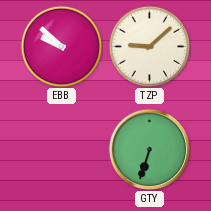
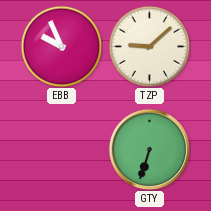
EBB: 9:52 -> 9:56 (61, 46)
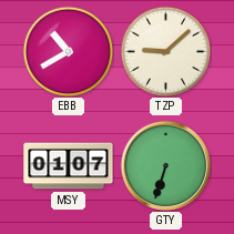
EBB: 9:56 -> 10:40 (68, 51)
MSY: none -> 01:07 (69, 166)
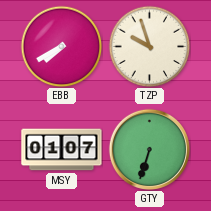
EBB: 10:40 -> 7:40 (61, 46)
TZP: 9:08 -> 9:57 (149, 46)
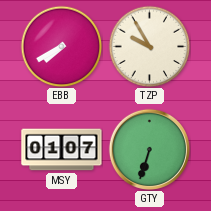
TZP: 9:57 -> 9:55 (149, 46)
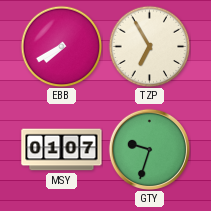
TZP: 9:55 -> 6:55 (149, 46)
GTY: 6:33 -> 9:33 (149, 149)
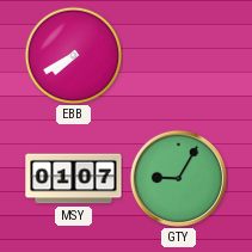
TZP: 6:55 -> none (149, 46)
GTY: 9:33 -> 9:05 (178, 178)
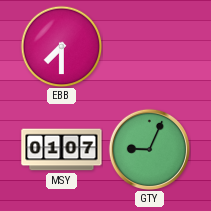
EBB: 7:40 -> 7:30 (61, 46)
GTY: 9:05 -> 9:04 (149, 149)
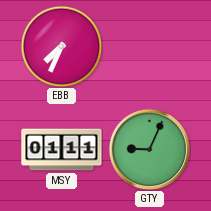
EBB: 7:30 -> 7:34 (61, 46)
MSY: 01:07 -> 01:11 (62, 150)
